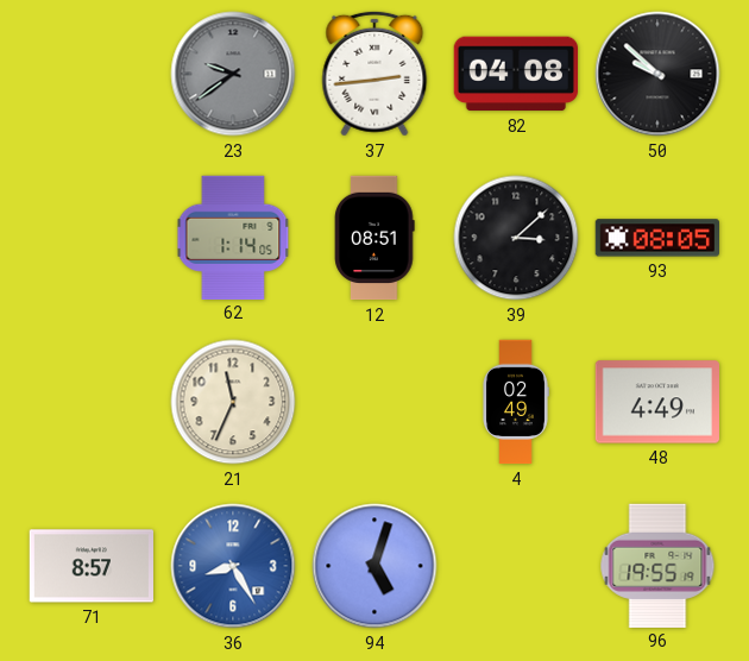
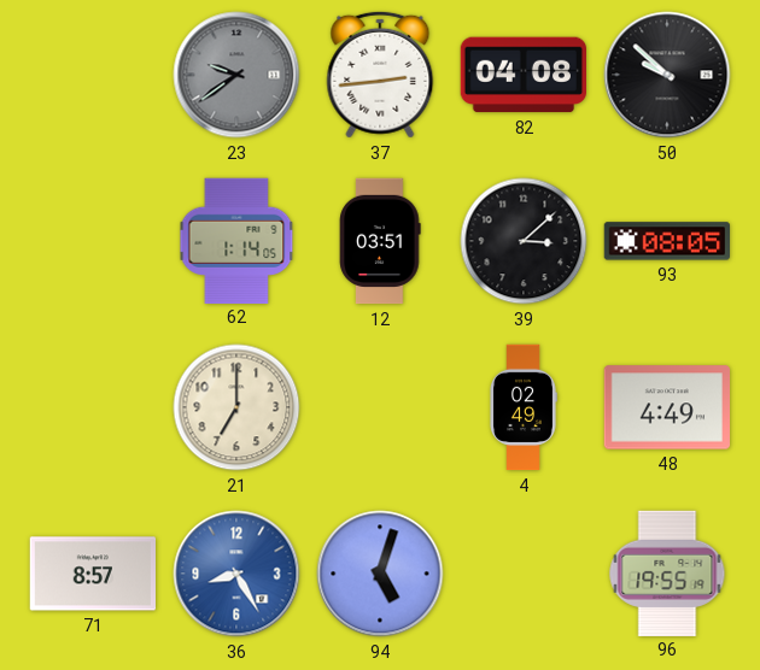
12: 08:51 -> 03:51 (380, 241)
21: 11:34 -> 7:00 (236, 407)
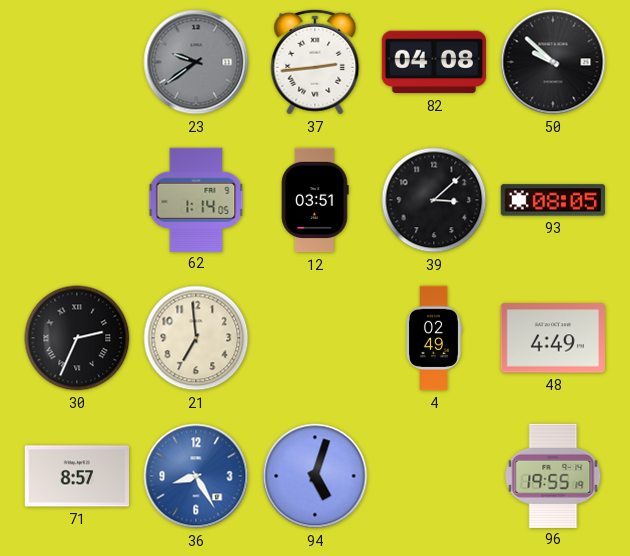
30: none -> 2:34 (77, 338)
21: 7:00 -> 6:59 (196, 338)
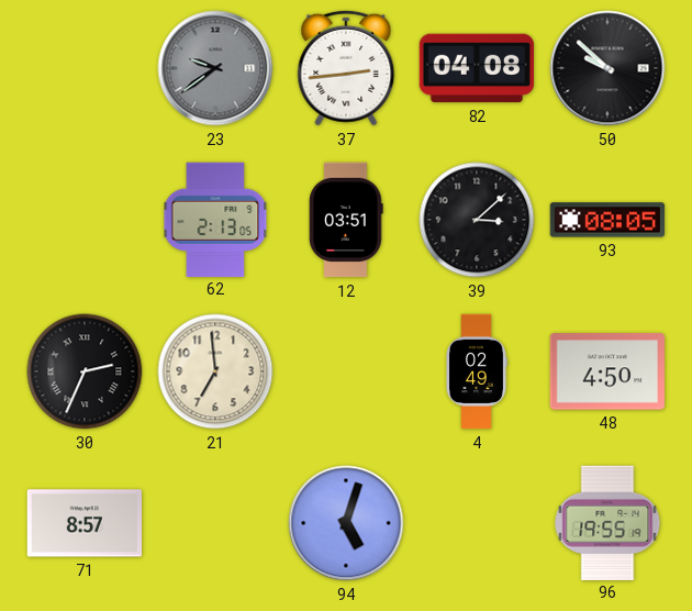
62: 1:14 -> 2:13 (215, 219)
48: 4:49 -> 4:50 (606, 371)
36: 8:25 -> none (196, 476)
